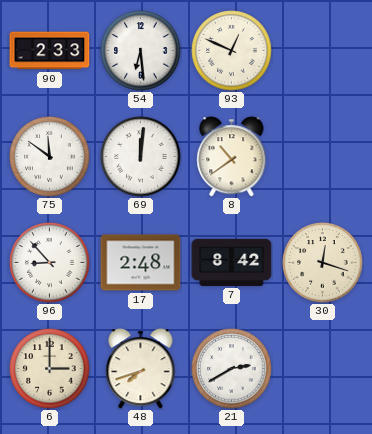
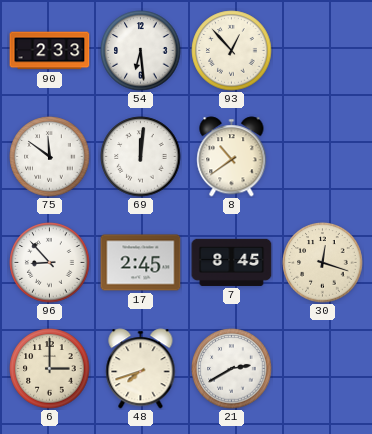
93: 12:49 -> 12:53 (232, 51)
17: 2:48 -> 2:45 (141, 263)
7: 8:42 -> 8:45 (232, 262)
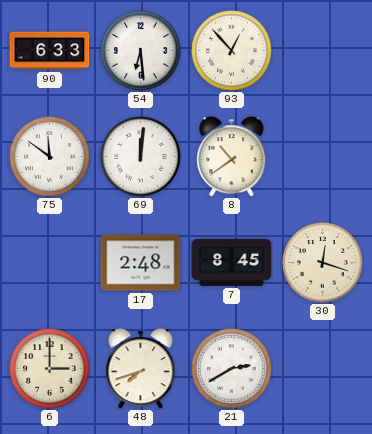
90: 2:33 -> 6:33 (50, 51)
96: 8:53 -> none (50, 263)
17: 2:45 -> 2:48 (141, 263)
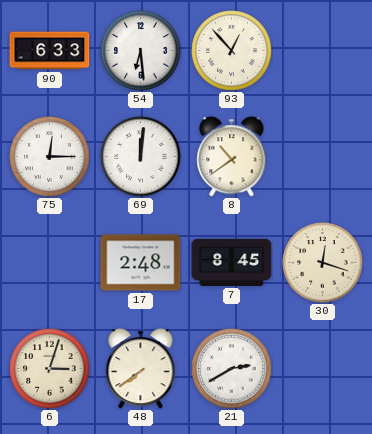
75: 11:51 -> 12:15 (50, 157)
6: 3:00 -> 3:03 (50, 369)
48: 7:42 -> 7:39 (141, 369)
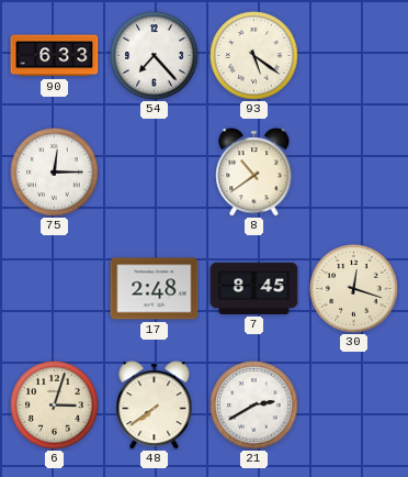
54: 6:29 -> 7:23 (155, 56)
93: 12:53 -> 5:21 (254, 56)
69: 12:01 -> none (141, 157)
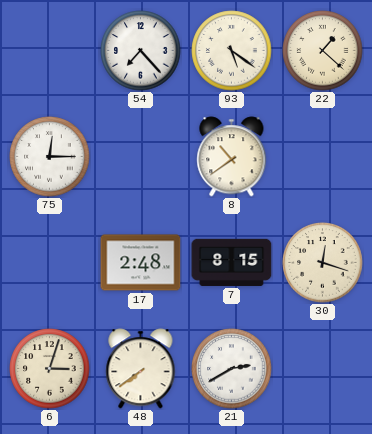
90: 6:33 -> none (55, 56)
22: none -> 1:22 (323, 51)
7: 8:45 -> 8:15 (232, 262)
